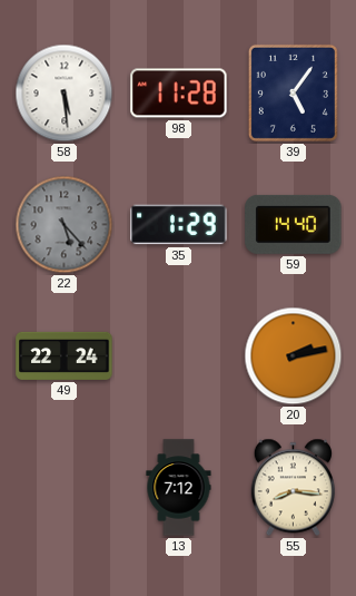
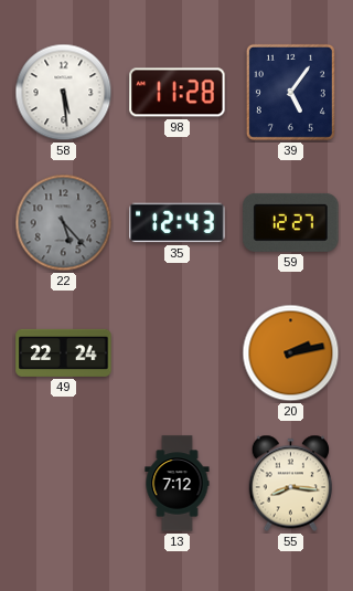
35: 1:29 -> 12:43 (178, 223)
59: 14:40 -> 12:27 (291, 222)
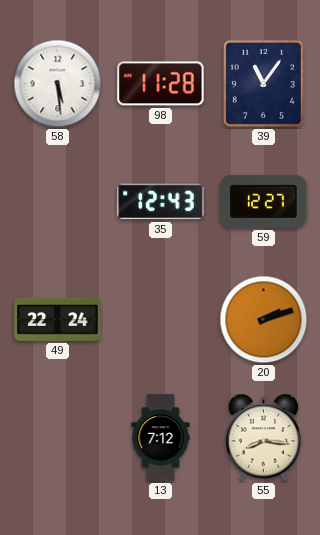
39: 5:06 -> 11:06 (263, 83)
22: 5:23 -> none (64, 223)
20: 2:13 -> 2:12 (264, 320)
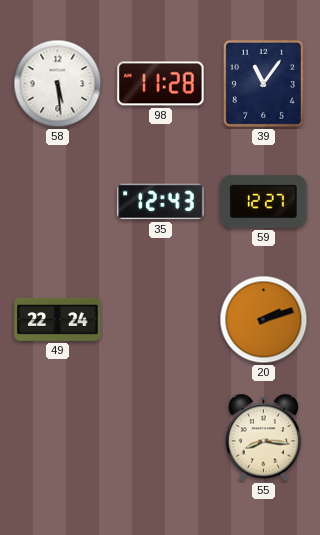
13: 7:12 -> none (161, 438)
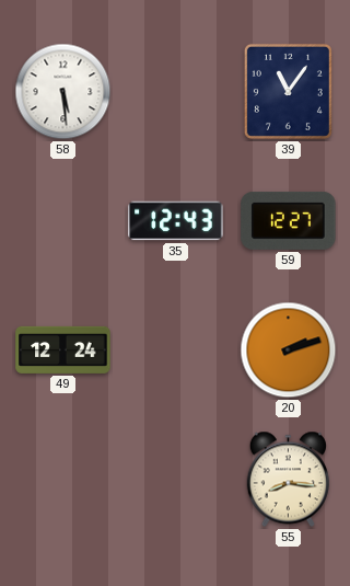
98: 11:28 -> none (161, 84)
49: 22:24 -> 12:24 (63, 349)
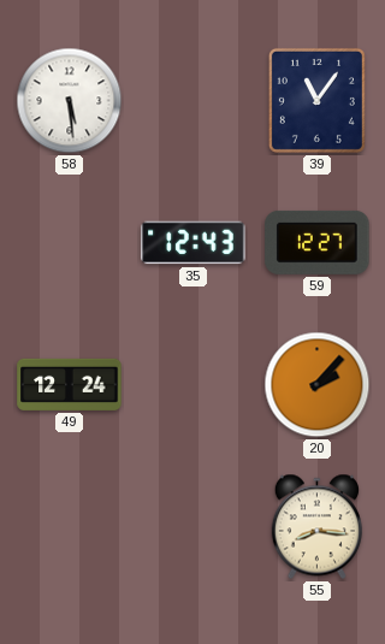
20: 2:12 -> 2:07 (318, 385)
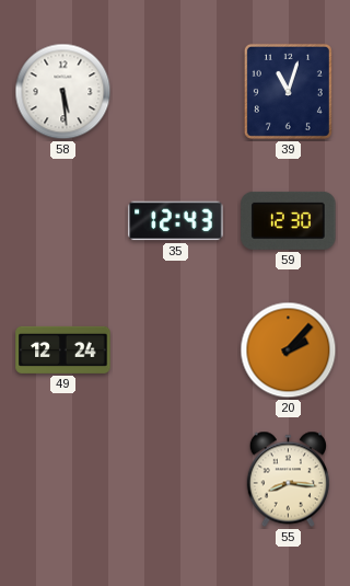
39: 11:06 -> 11:03 (288, 91)
59: 12:27 -> 12:30 (289, 220)
